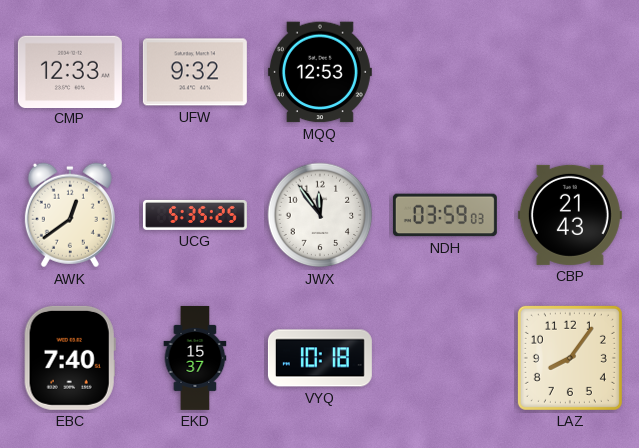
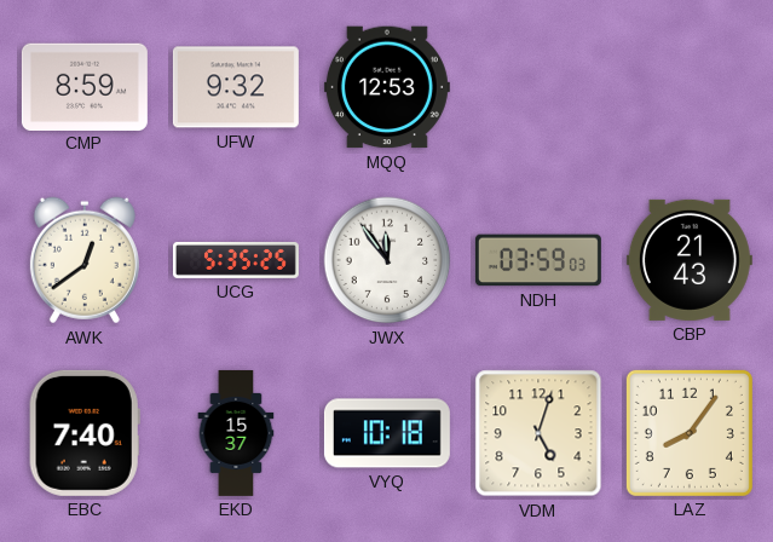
CMP: 12:33 -> 8:59 (85, 86)
VDM: none -> 5:03 (538, 433)
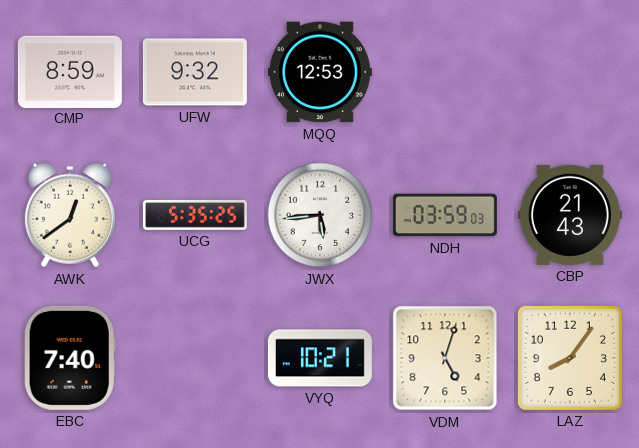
JWX: 11:54 -> 5:44 (320, 215)
EKD: 15:37 -> none (236, 433)
VYQ: 10:18 -> 10:21 (320, 358)
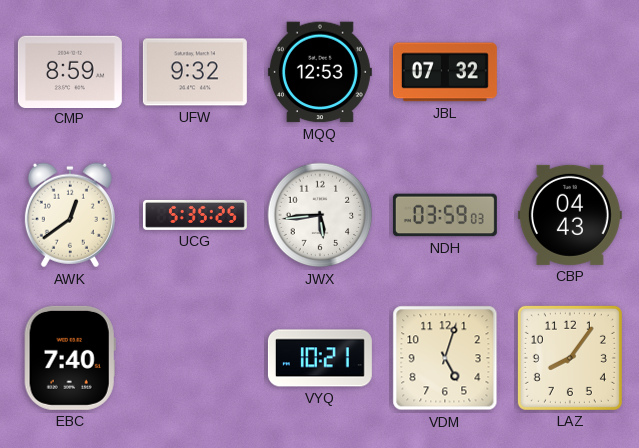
JBL: none -> 07:32 (445, 72)
CBP: 21:43 -> 04:43 (570, 215)
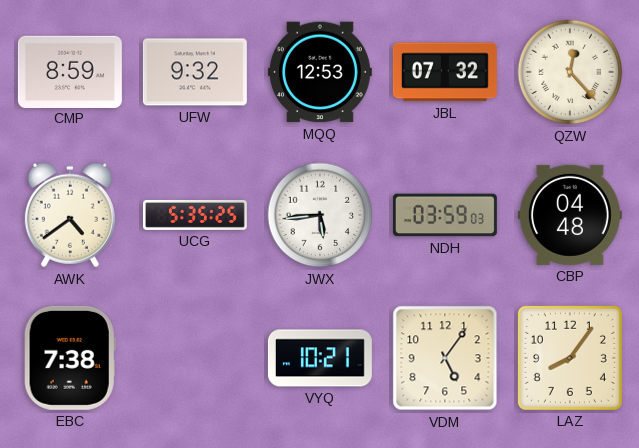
QZW: none -> 12:23 (570, 72)
AWK: 12:39 -> 4:39 (70, 215)
CBP: 04:43 -> 04:48 (570, 215)
EBC: 7:40 -> 7:38 (70, 358)
VDM: 5:03 -> 5:06 (445, 358)
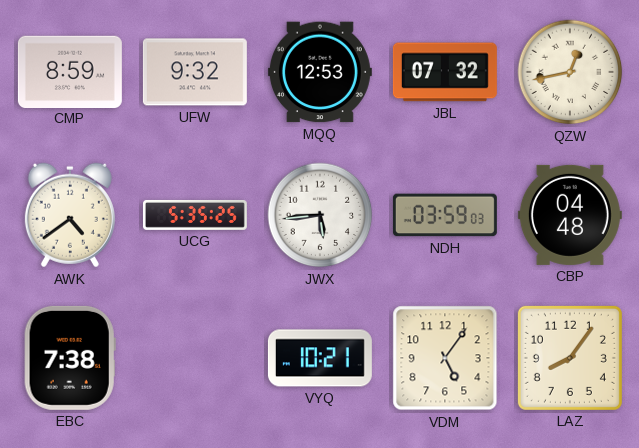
QZW: 12:23 -> 12:43 (570, 72)
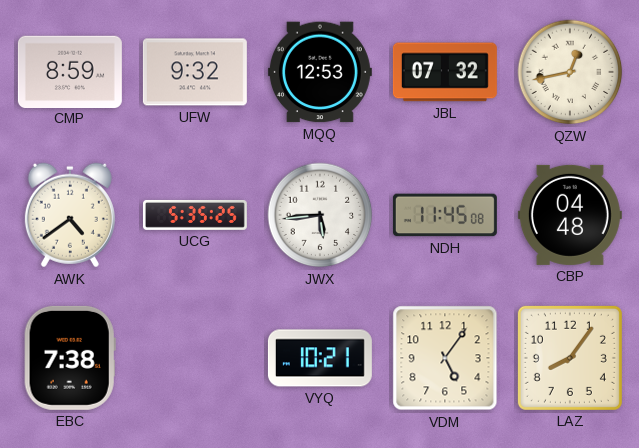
NDH: 03:59 -> 11:45 (445, 215)
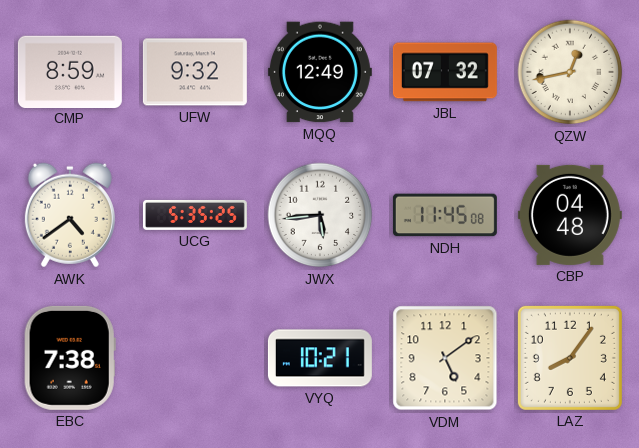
MQQ: 12:53 -> 12:49 (320, 72)
VDM: 5:06 -> 5:09 (445, 358)
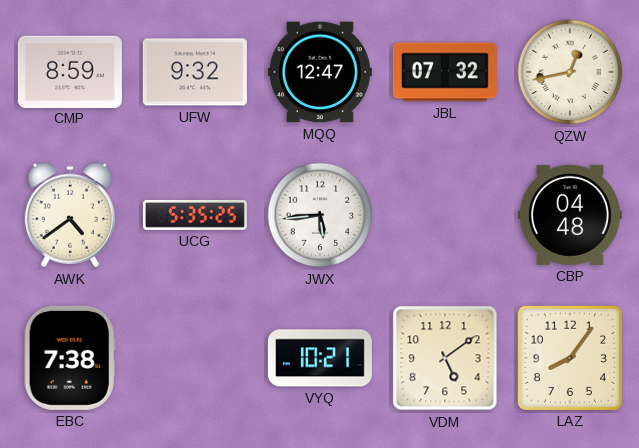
MQQ: 12:49 -> 12:47 (320, 72)
NDH: 11:45 -> none (445, 215)
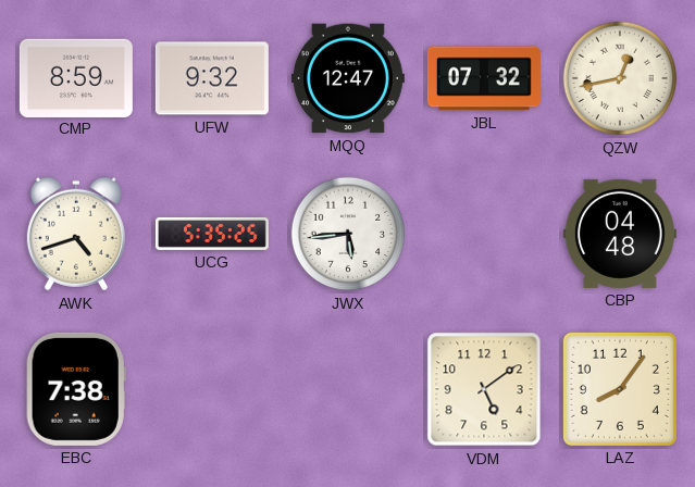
AWK: 4:39 -> 4:42 (76, 234)
VYQ: 10:21 -> none (320, 358)
